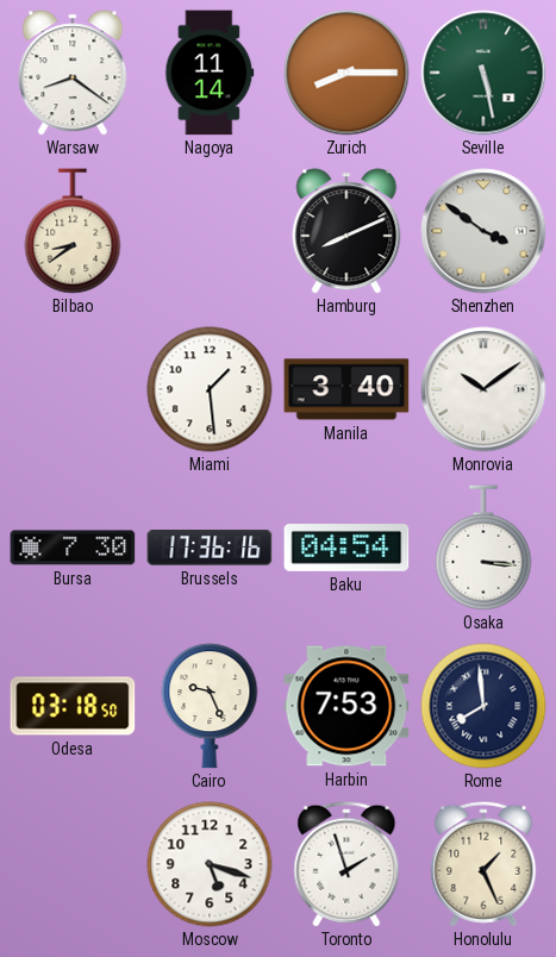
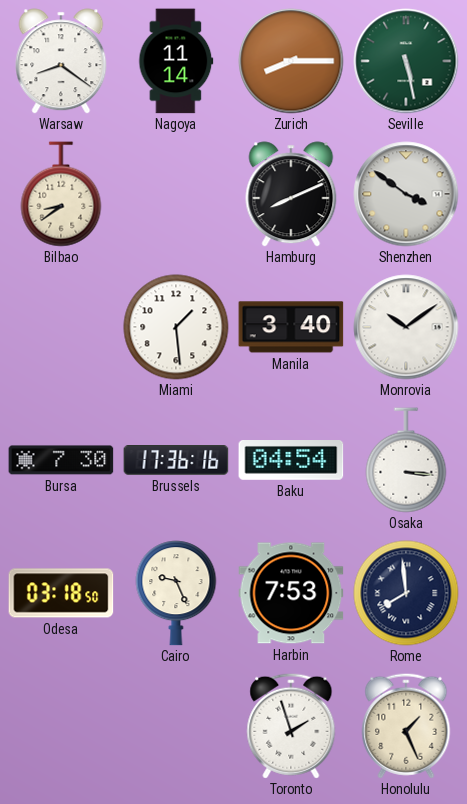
Moscow: 5:18 -> none (210, 864)
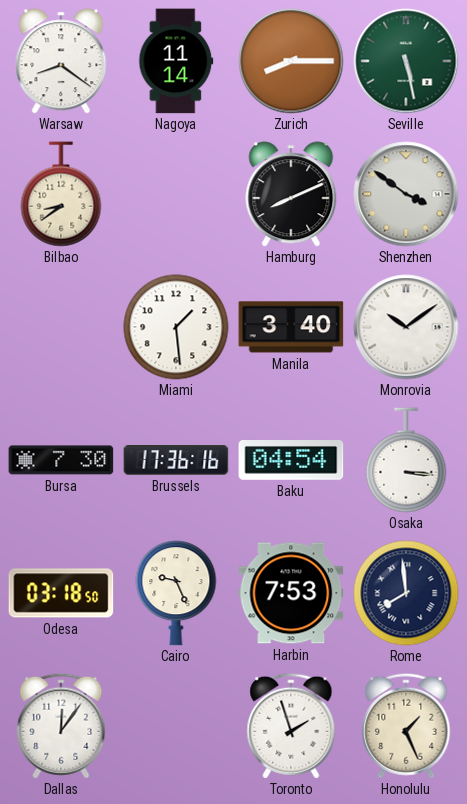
Dallas: none -> 12:06 (61, 726)
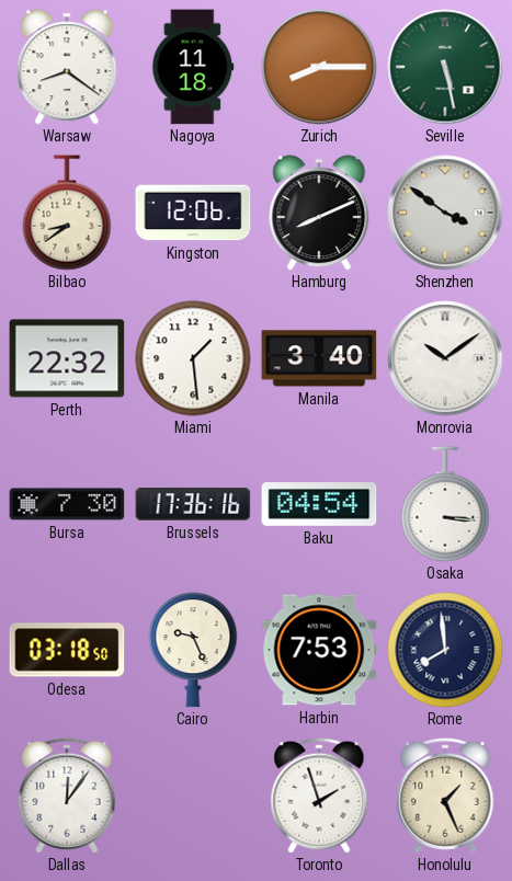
Nagoya: 11:14 -> 11:18 (193, 67)
Kingston: none -> 12:06 (193, 213)
Perth: none -> 22:32 (67, 358)
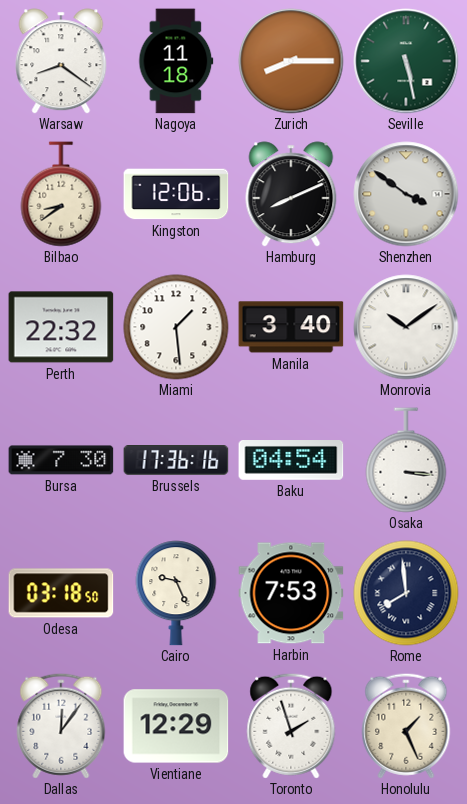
Vientiane: none -> 12:29 (176, 726)
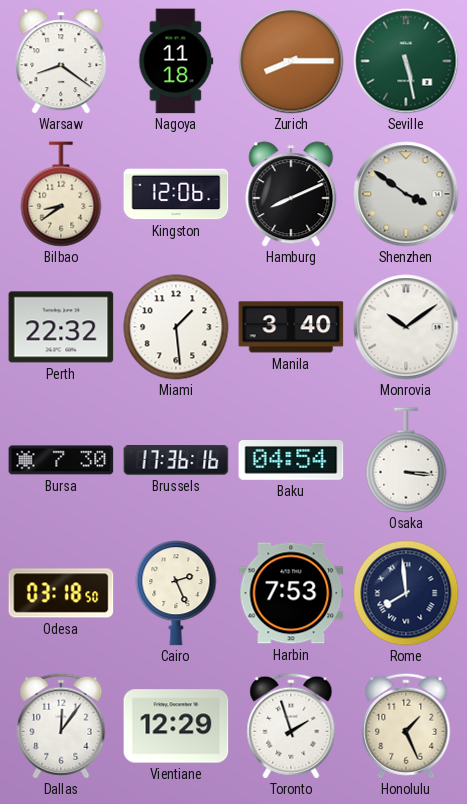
Cairo: 9:26 -> 2:26 (176, 593)
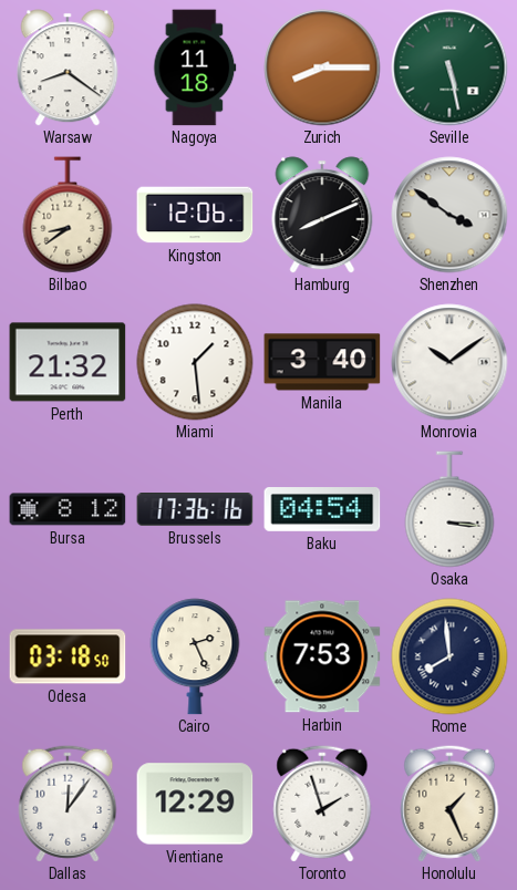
Perth: 22:32 -> 21:32 (68, 362)
Bursa: 7:30 -> 8:12 (68, 509)
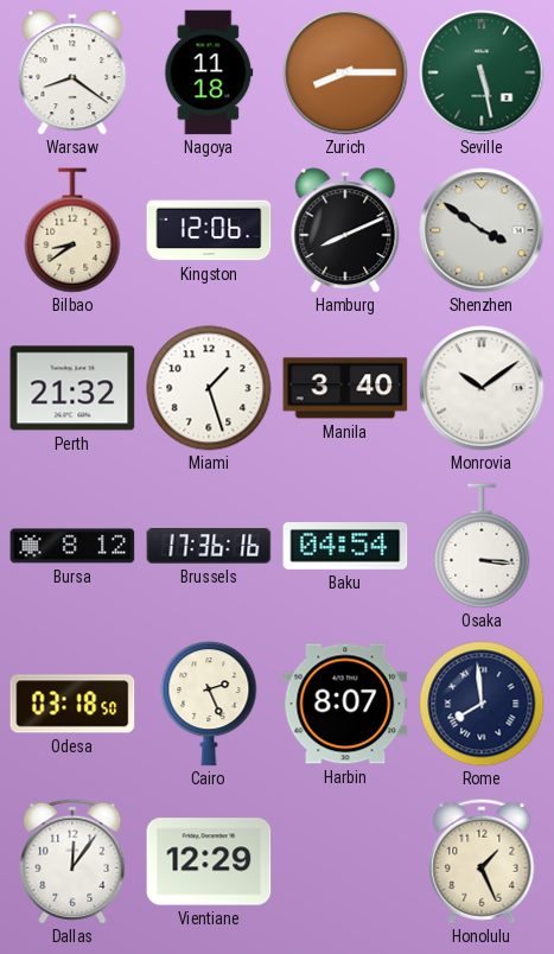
Miami: 1:29 -> 1:27 (209, 388)
Harbin: 7:53 -> 8:07 (345, 704)
Toronto: 1:57 -> none (322, 804)
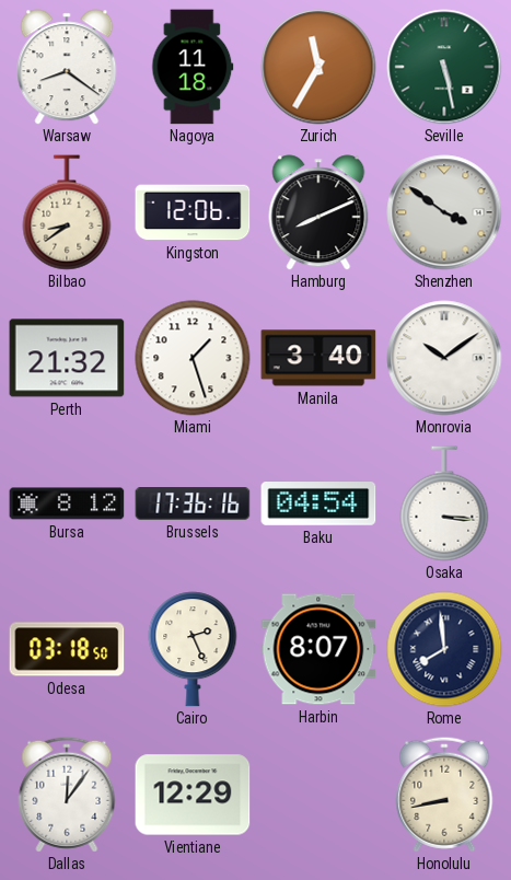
Zurich: 8:15 -> 11:35 (318, 67)
Honolulu: 1:26 -> 8:43 (444, 795)
